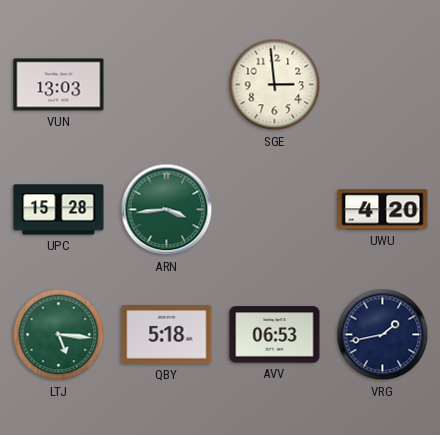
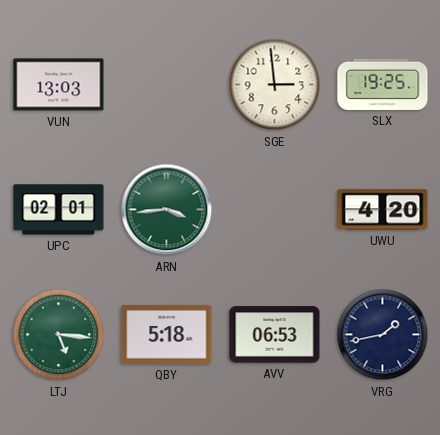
SLX: none -> 19:25 (383, 84)
UPC: 15:28 -> 02:01 (59, 210)
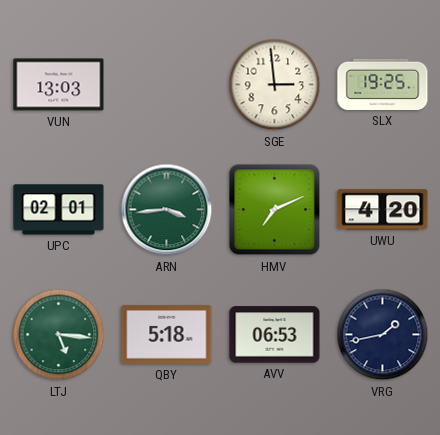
HMV: none -> 7:11 (275, 210)
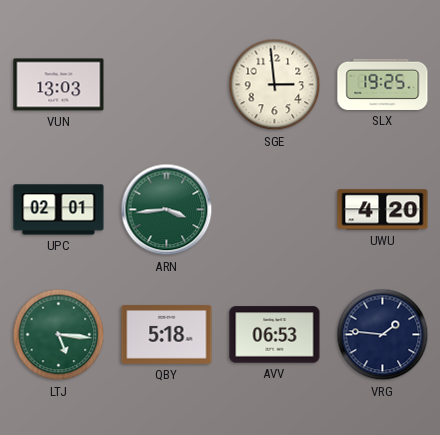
HMV: 7:11 -> none (275, 210)
VRG: 1:43 -> 1:46 (383, 335)
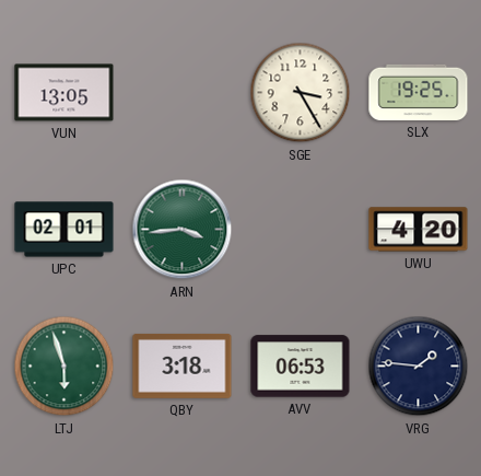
VUN: 13:03 -> 13:05 (64, 93)
SGE: 2:59 -> 3:25 (301, 93)
LTJ: 5:16 -> 5:57 (64, 367)
QBY: 5:18 -> 3:18 (183, 365)
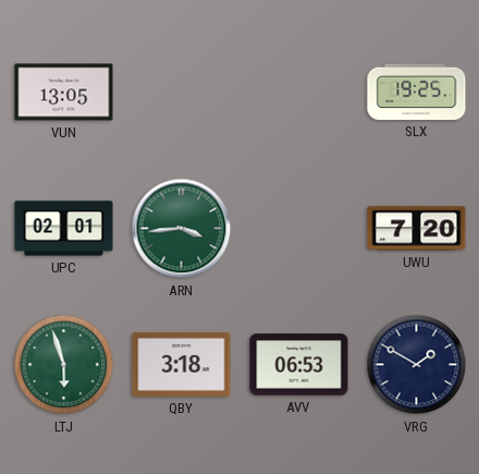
SGE: 3:25 -> none (301, 93)
UWU: 4:20 -> 7:20 (417, 229)
VRG: 1:46 -> 1:50 (417, 365)
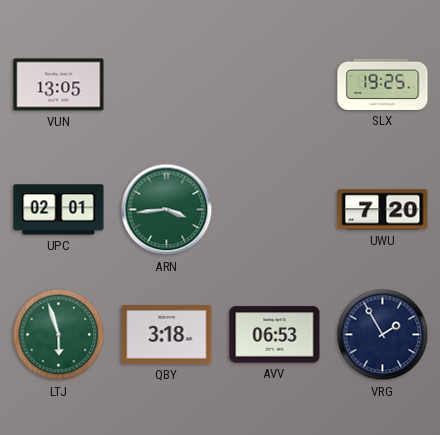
VRG: 1:50 -> 1:55 (383, 335)
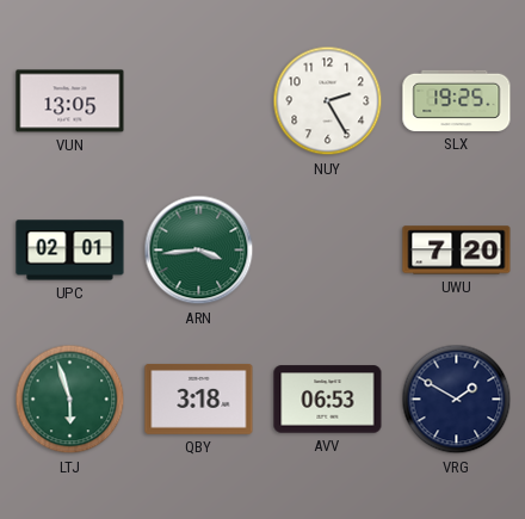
NUY: none -> 2:25 (328, 101)
VRG: 1:55 -> 1:50 (457, 400)
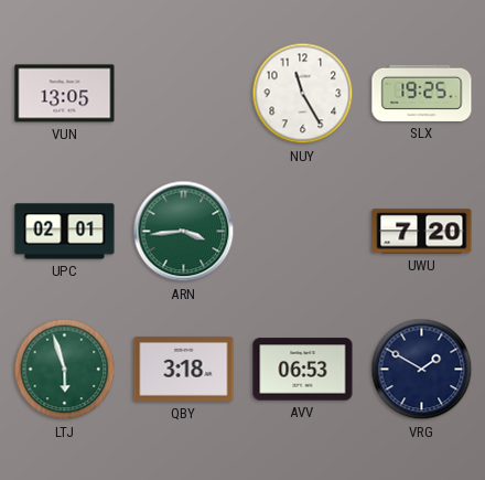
NUY: 2:25 -> 11:25 (303, 94)
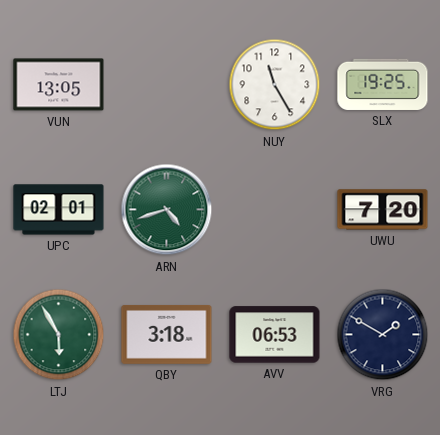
ARN: 3:44 -> 4:42 (167, 210)
LTJ: 5:57 -> 5:55 (59, 335)
